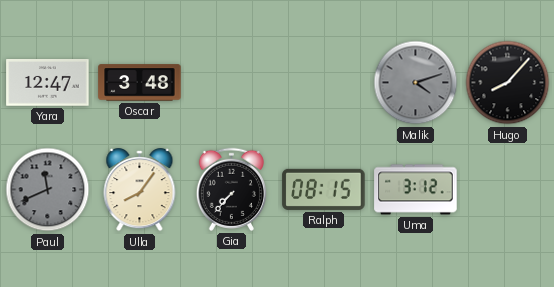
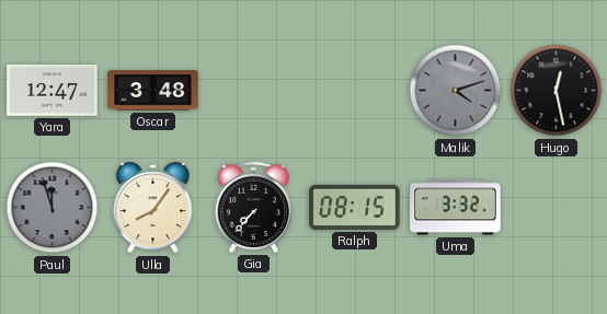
Hugo: 8:07 -> 12:28 (557, 91)
Paul: 11:41 -> 11:57 (53, 208)
Uma: 3:12 -> 3:32 (456, 208)
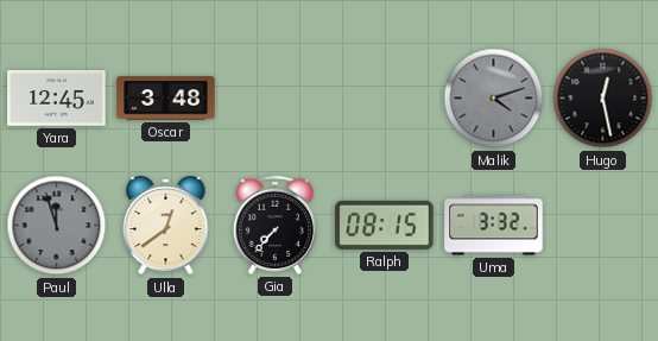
Yara: 12:47 -> 12:45 (57, 99)
Ulla: 8:06 -> 12:39 (166, 226)
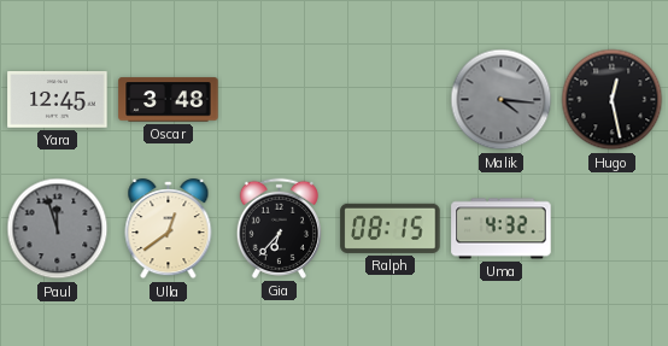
Malik: 4:12 -> 4:16 (502, 100)
Gia: 7:37 -> 6:37 (279, 228)
Uma: 3:32 -> 4:32 (502, 229)
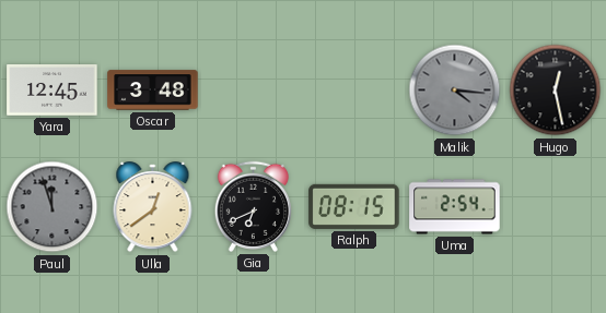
Gia: 6:37 -> 6:41 (253, 206)
Uma: 4:32 -> 2:54 (455, 207)
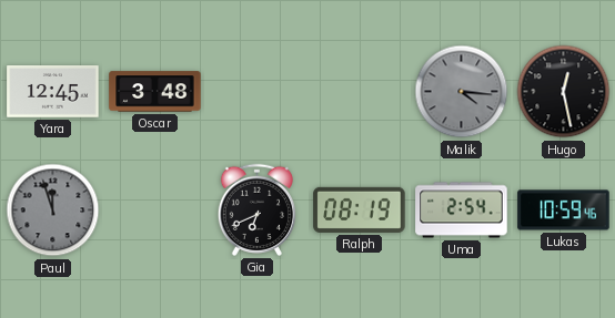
Ulla: 12:39 -> none (153, 207)
Ralph: 08:15 -> 08:19 (360, 209)
Lukas: none -> 10:59 (564, 211)
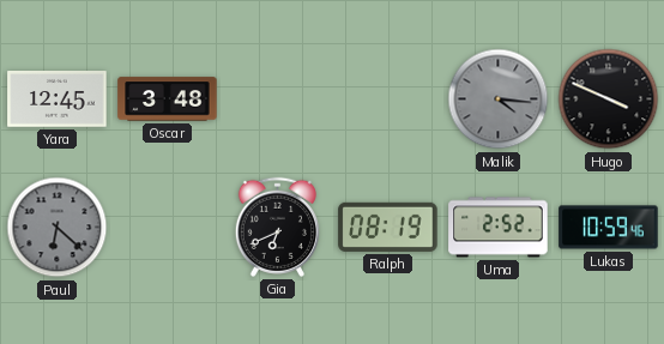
Hugo: 12:28 -> 3:49 (609, 99)
Paul: 11:57 -> 6:22 (58, 228)
Uma: 2:54 -> 2:52 (499, 228)
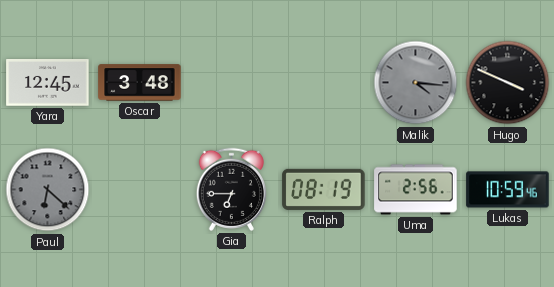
Gia: 6:41 -> 6:45 (231, 189)
Uma: 2:52 -> 2:56 (416, 190)
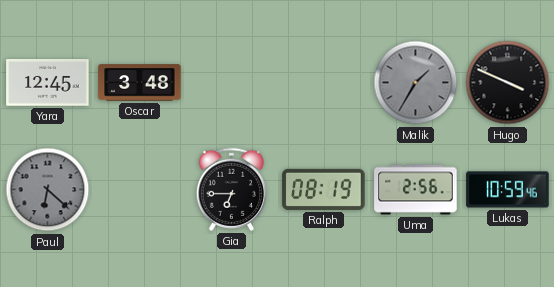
Malik: 4:16 -> 1:35 (416, 83)
